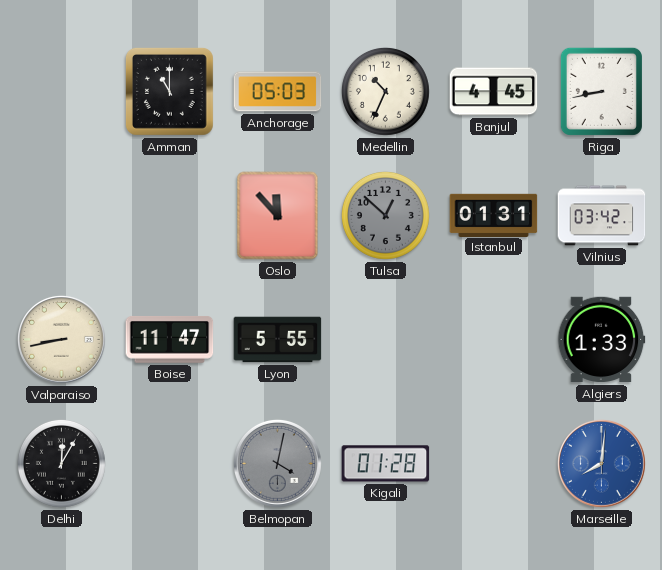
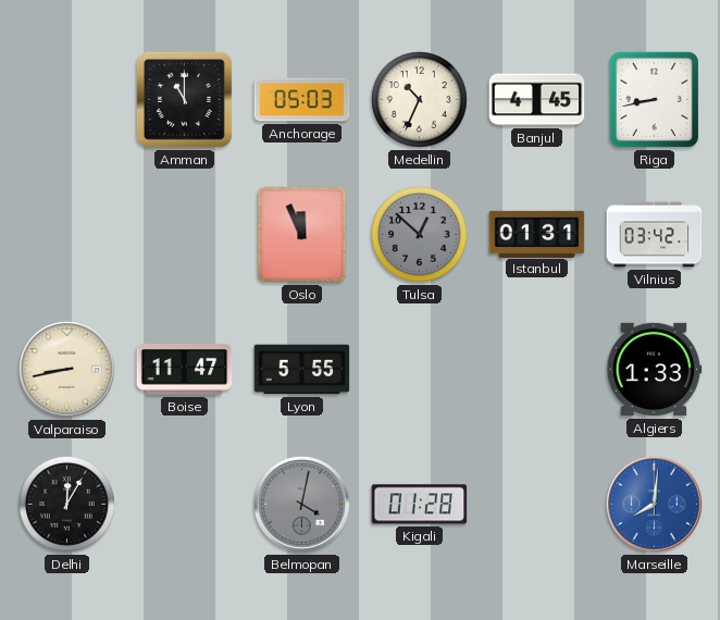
Oslo: 11:53 -> 11:56 (302, 235)
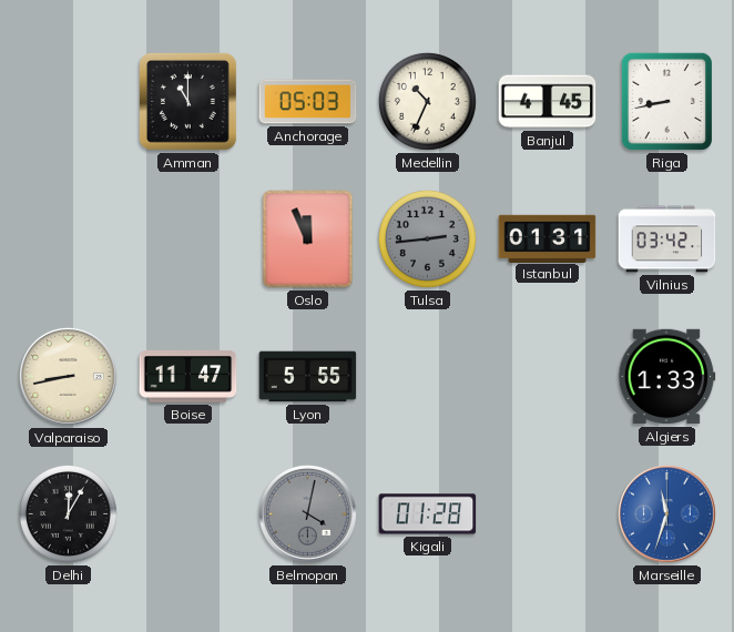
Tulsa: 12:52 -> 2:44 (427, 238)
Marseille: 8:01 -> 11:33 (666, 513)
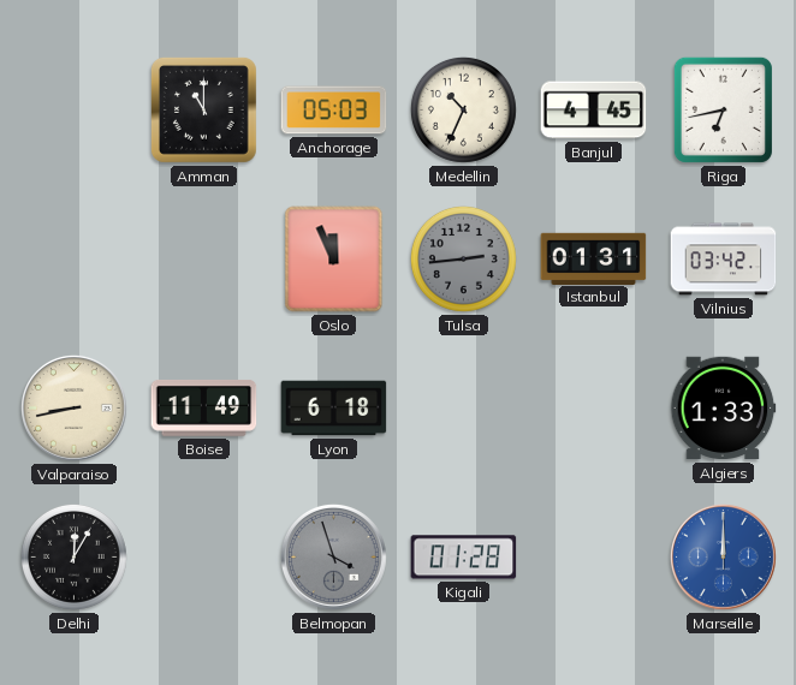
Riga: 8:43 -> 6:43 (723, 109)
Boise: 11:47 -> 11:49 (204, 407)
Lyon: 5:55 -> 6:18 (334, 409)
Belmopan: 4:02 -> 3:57 (333, 556)
Marseille: 11:33 -> 12:00 (723, 556)
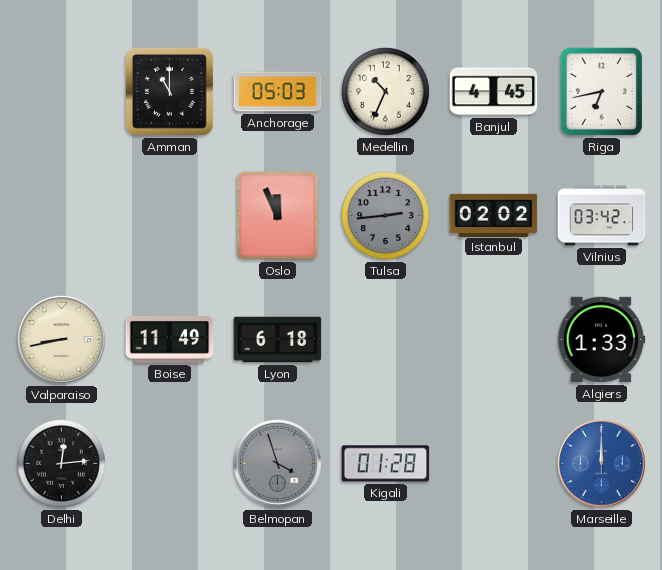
Istanbul: 01:31 -> 02:02 (494, 215)
Delhi: 12:05 -> 12:14 (61, 463)
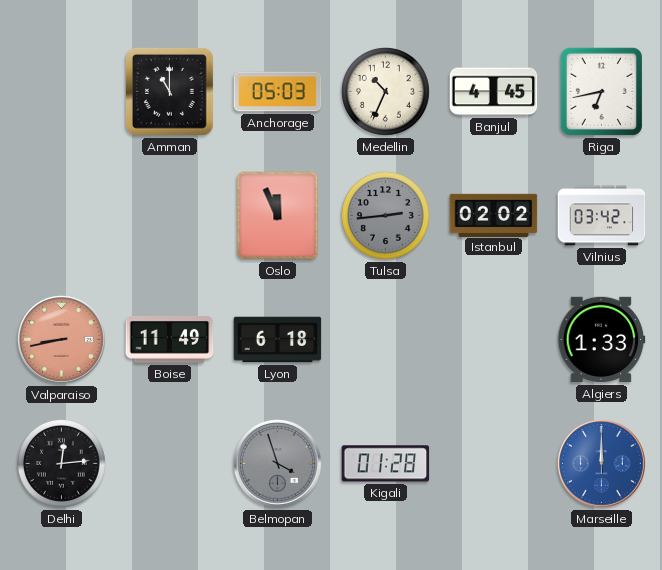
Valparaiso dial: cream -> salmon (61, 339)
